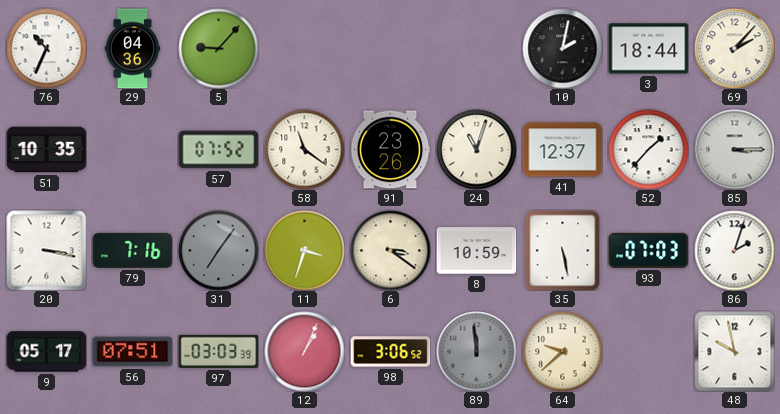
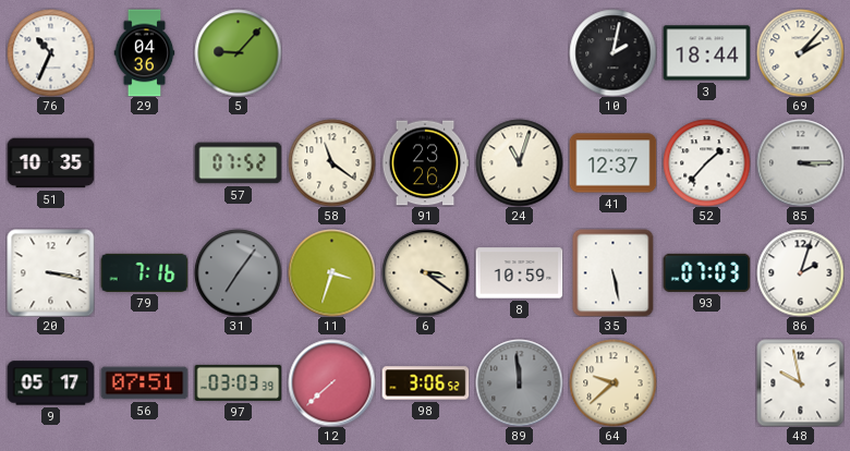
12: 1:04 -> 7:38 (331, 382)
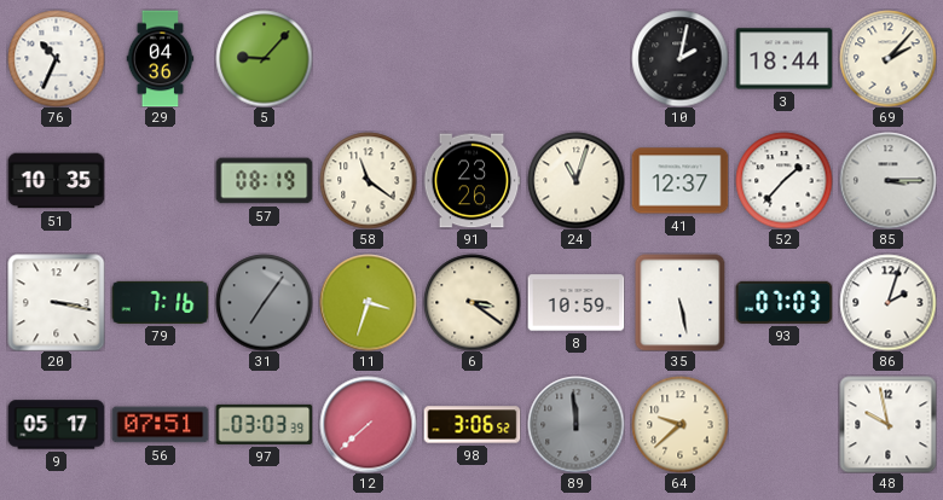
57: 07:52 -> 08:19 (264, 181)
